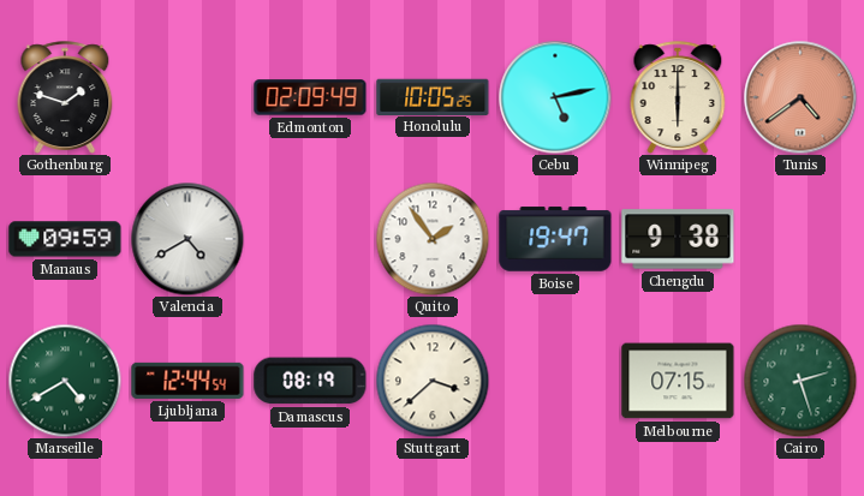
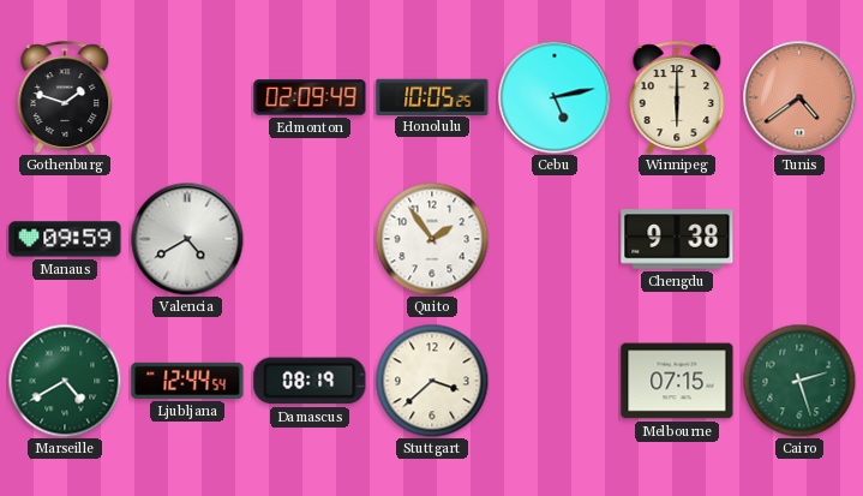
Boise: 19:47 -> none (555, 239)
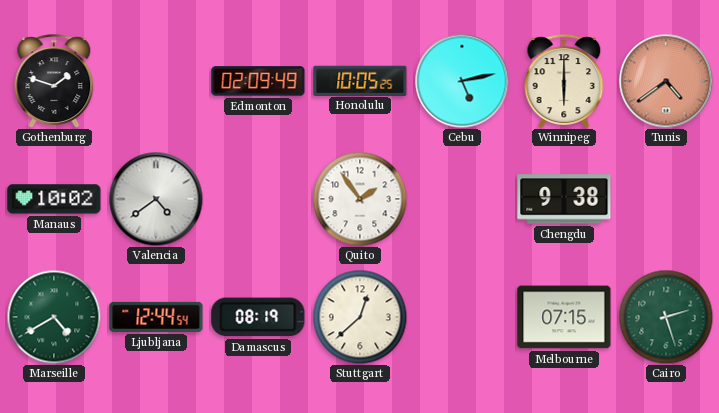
Manaus: 09:59 -> 10:02 (54, 199)
Valencia: 4:40 -> 4:39 (156, 199)
Stuttgart: 3:38 -> 12:38 (360, 317)
